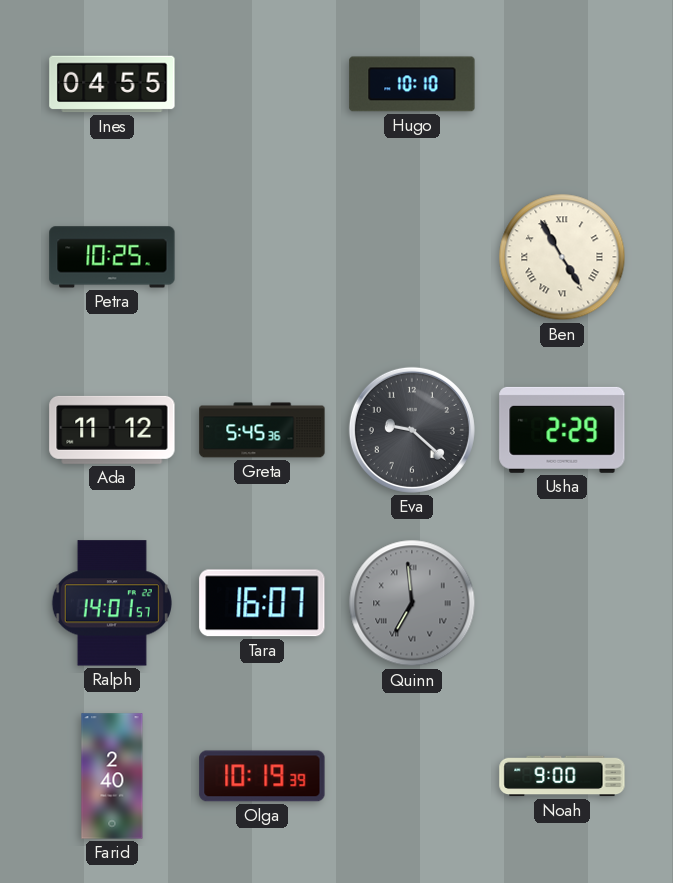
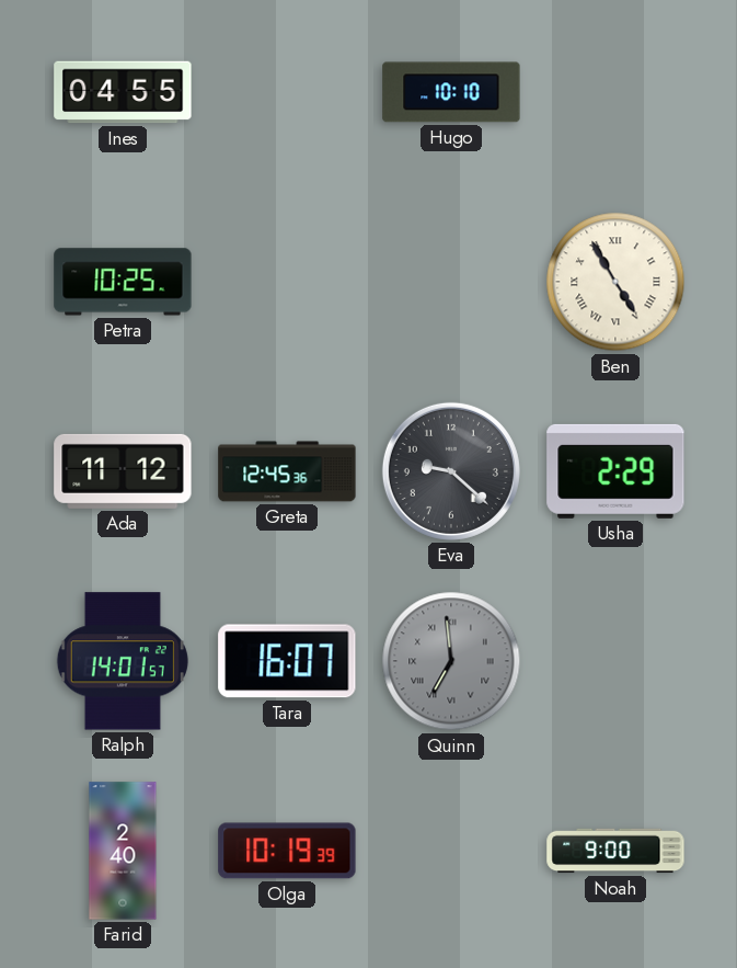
Greta: 5:45 -> 12:45 (287, 471)
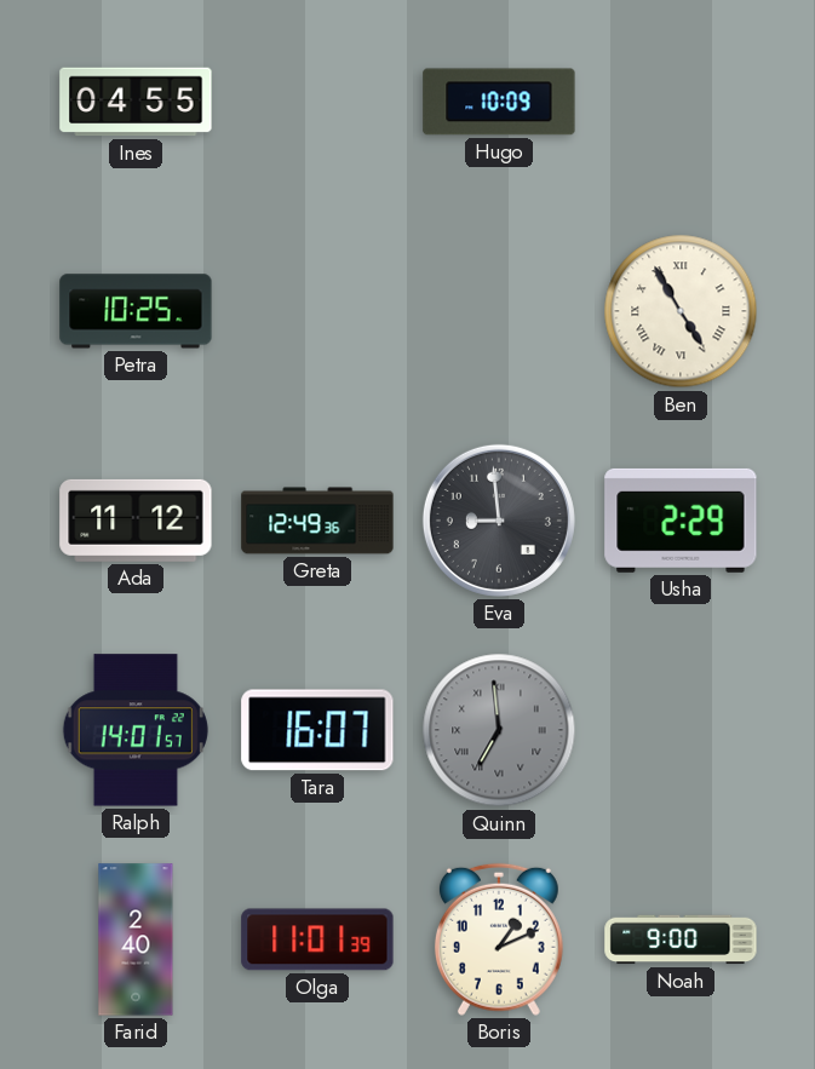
Hugo: 10:10 -> 10:09 (499, 102)
Greta: 12:45 -> 12:49 (317, 521)
Eva: 9:22 -> 8:59 (499, 521)
Olga: 10:19 -> 11:01 (317, 939)
Boris: none -> 1:11 (499, 939)
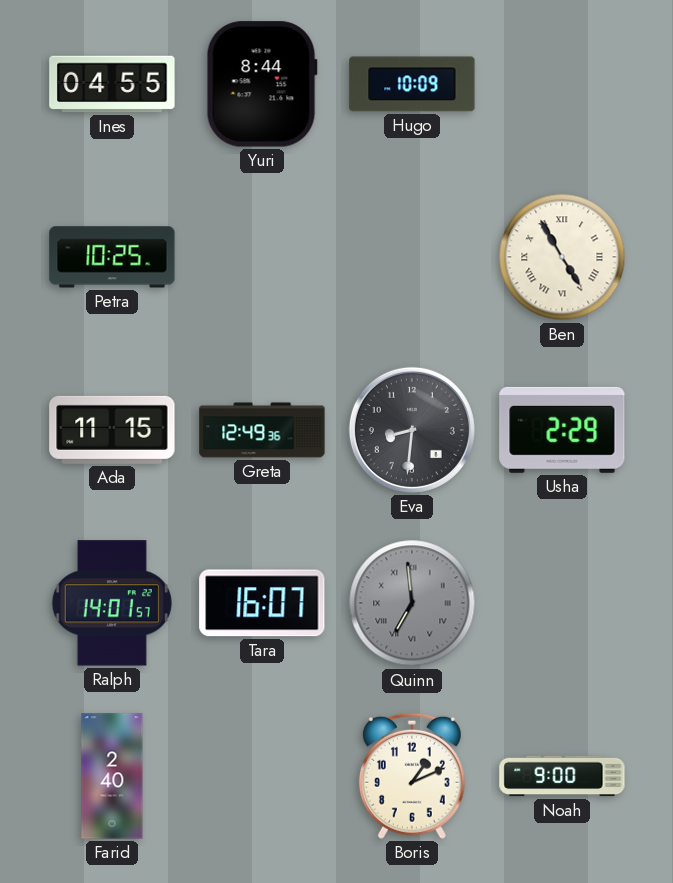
Yuri: none -> 8:44 (262, 84)
Ada: 11:12 -> 11:15 (112, 430)
Eva: 8:59 -> 8:31 (412, 430)
Olga: 11:01 -> none (317, 939)
